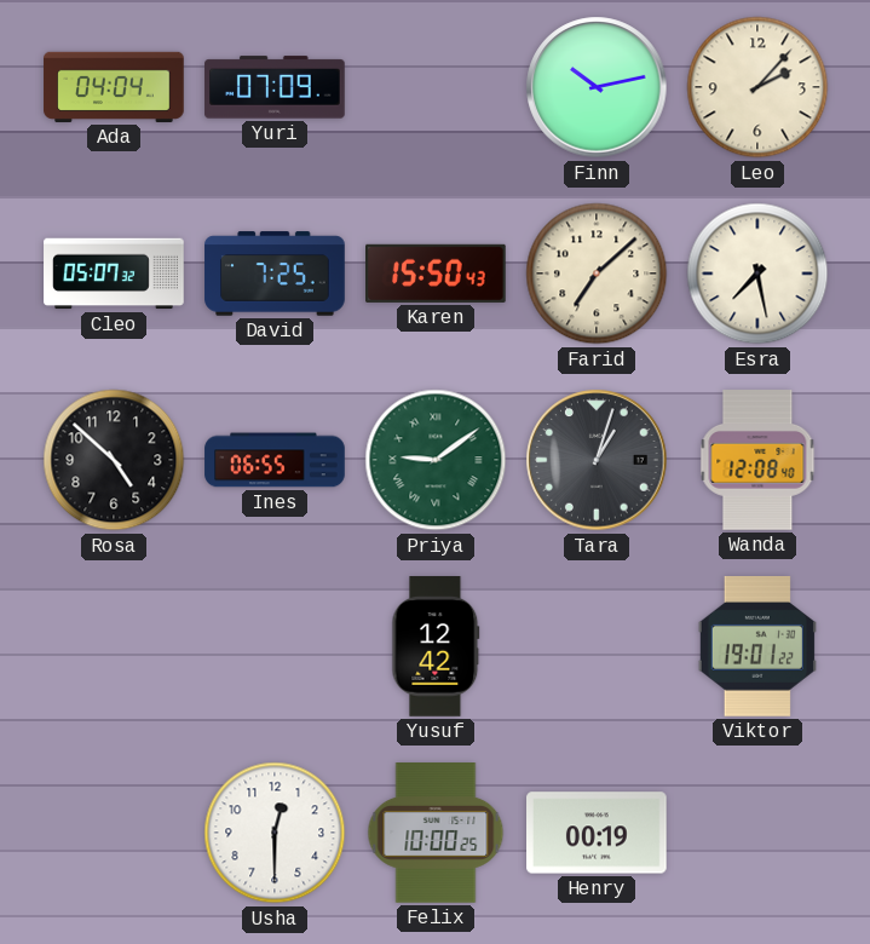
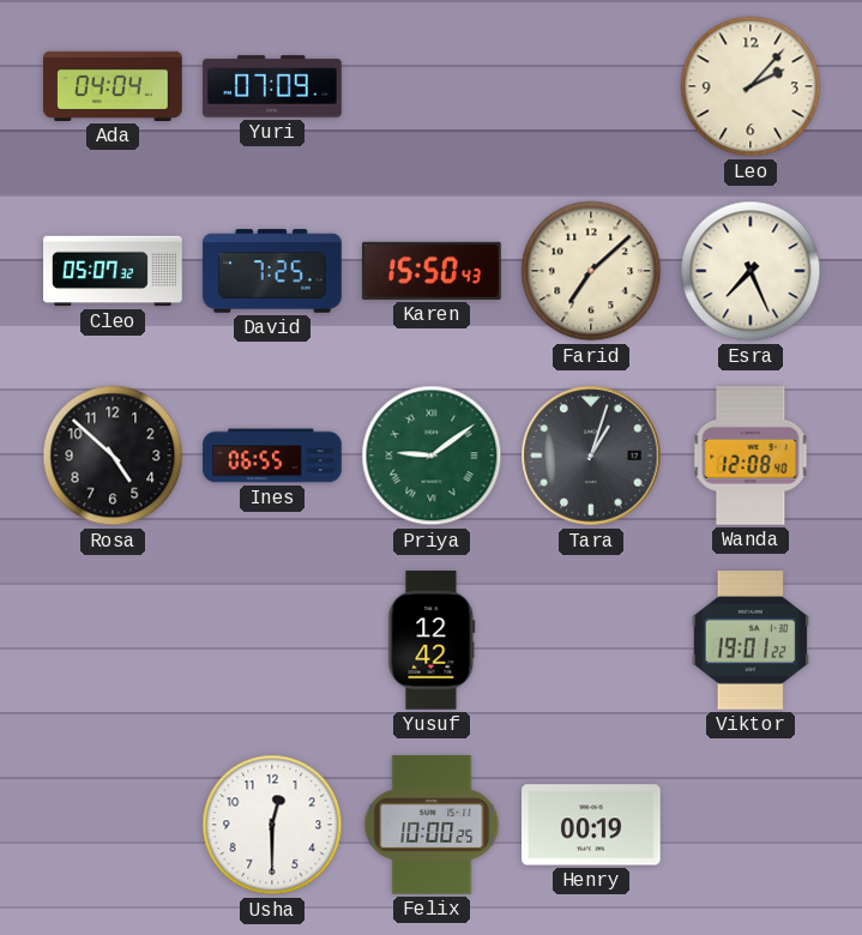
Finn: 10:13 -> none (597, 87)
Esra: 7:28 -> 7:26 (751, 271)
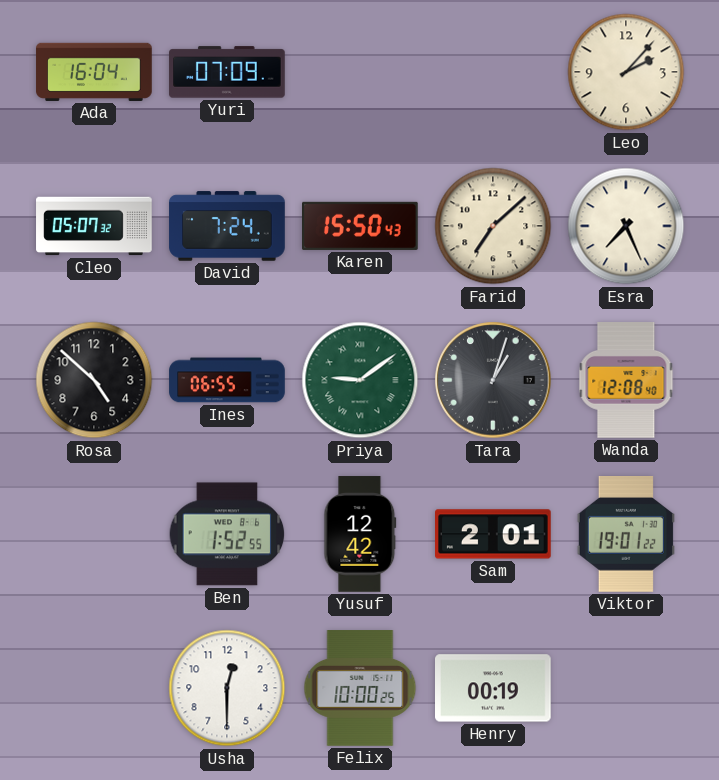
Ada: 04:04 -> 16:04 (94, 72)
David: 7:25 -> 7:24 (227, 226)
Ben: none -> 1:52 (227, 534)
Sam: none -> 2:01 (494, 534)
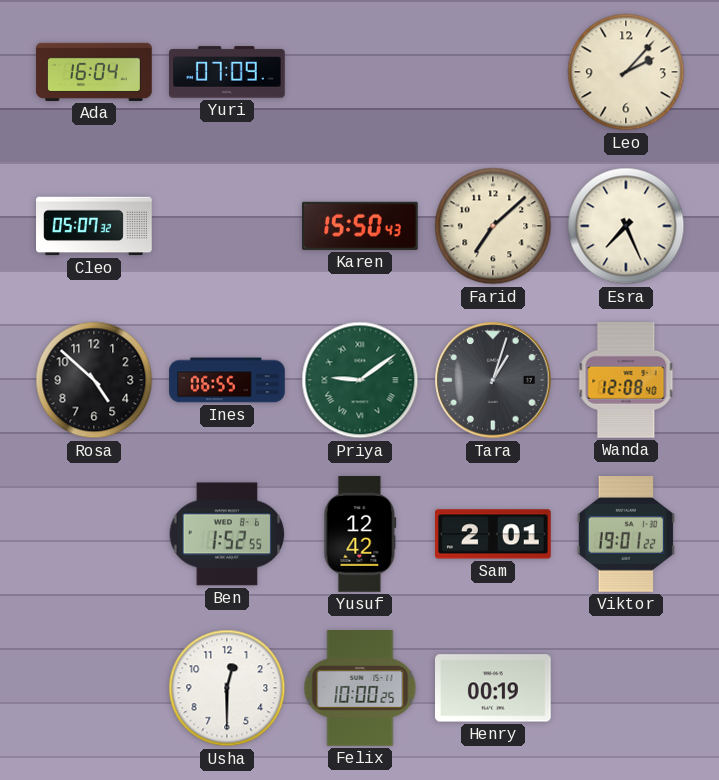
David: 7:24 -> none (227, 226)
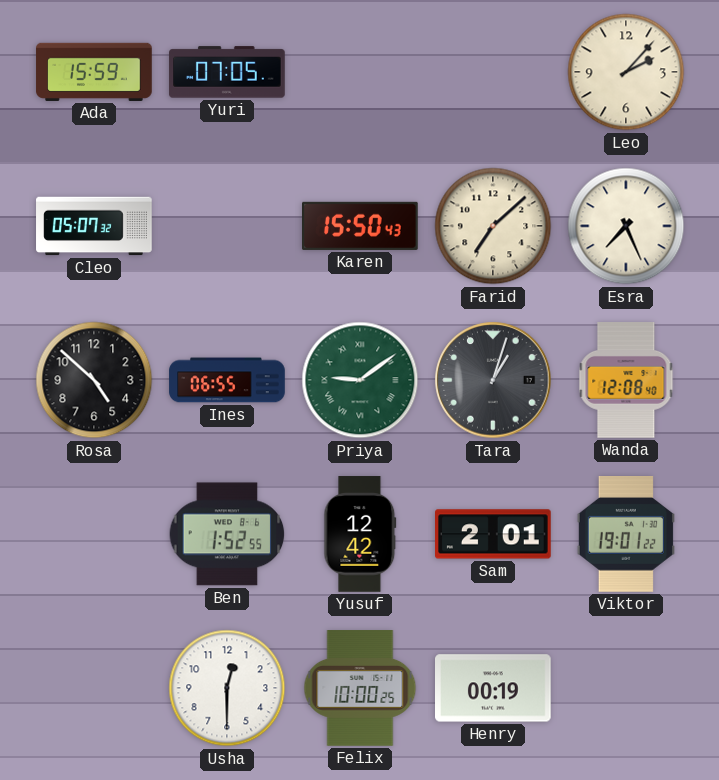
Ada: 16:04 -> 15:59 (94, 72)
Yuri: 07:09 -> 07:05 (227, 72)
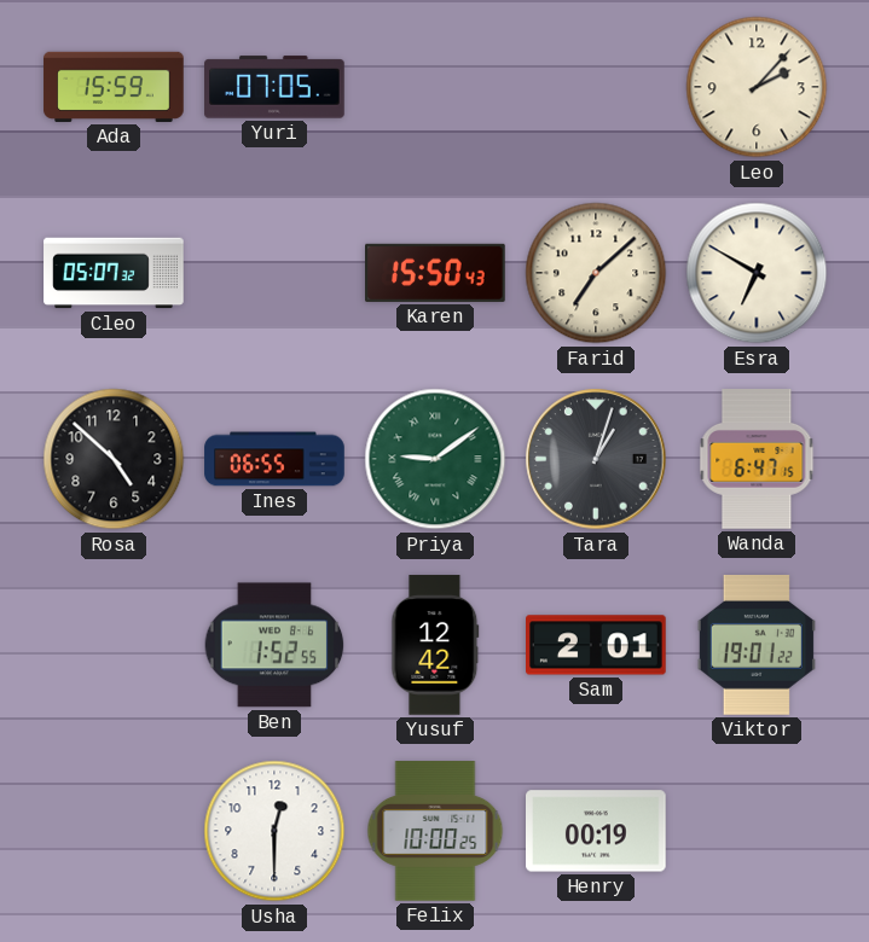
Esra: 7:26 -> 6:50 (757, 273)
Wanda: 12:08 -> 6:47 (757, 459)
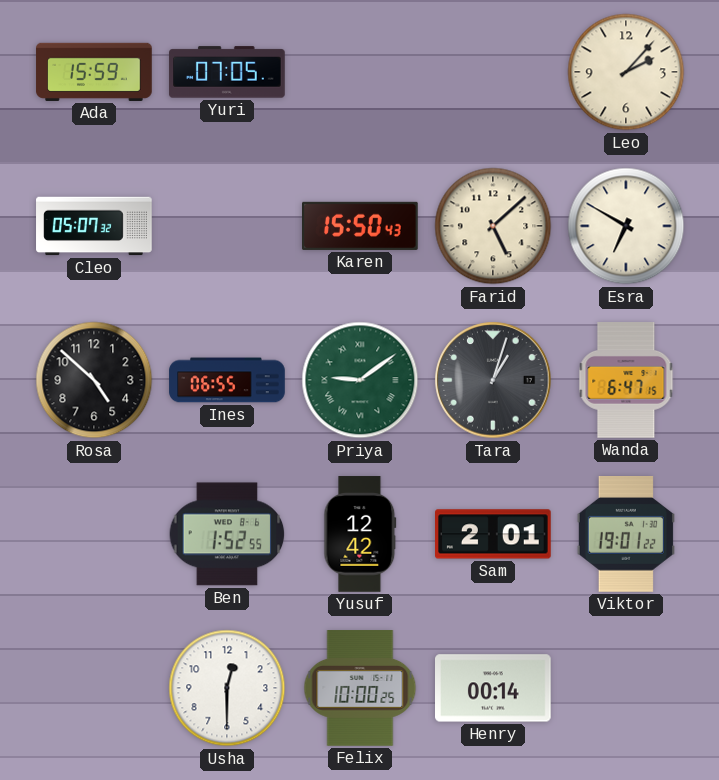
Farid: 7:08 -> 5:08 (493, 226)
Henry: 00:19 -> 00:14 (494, 688)
